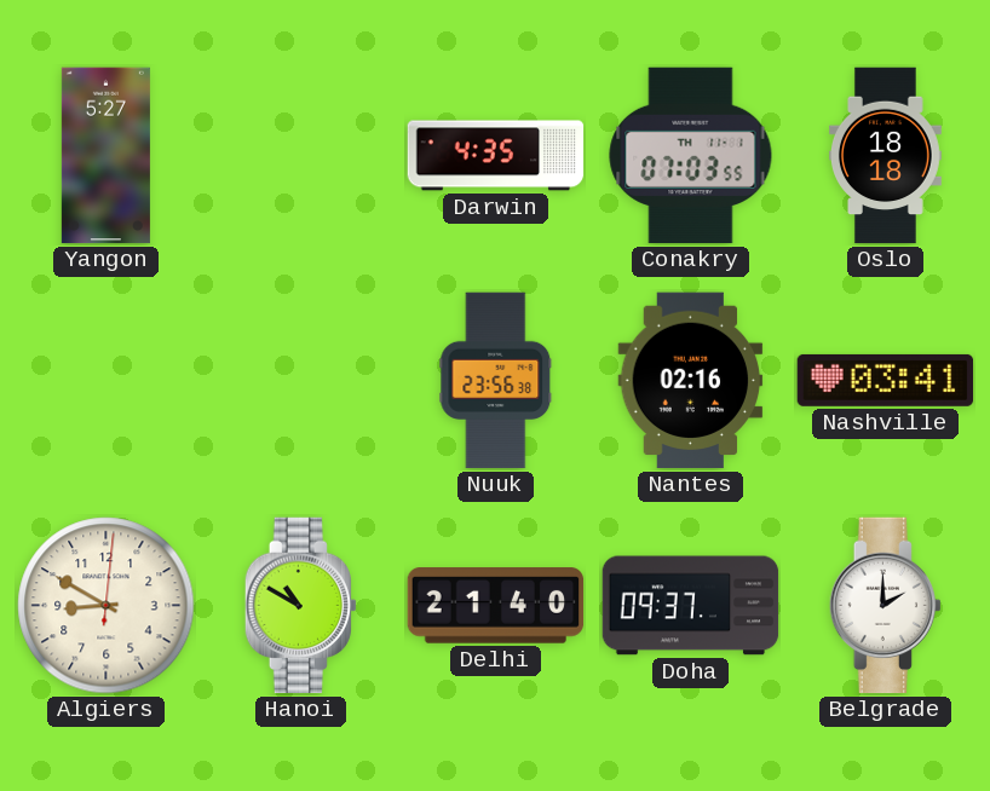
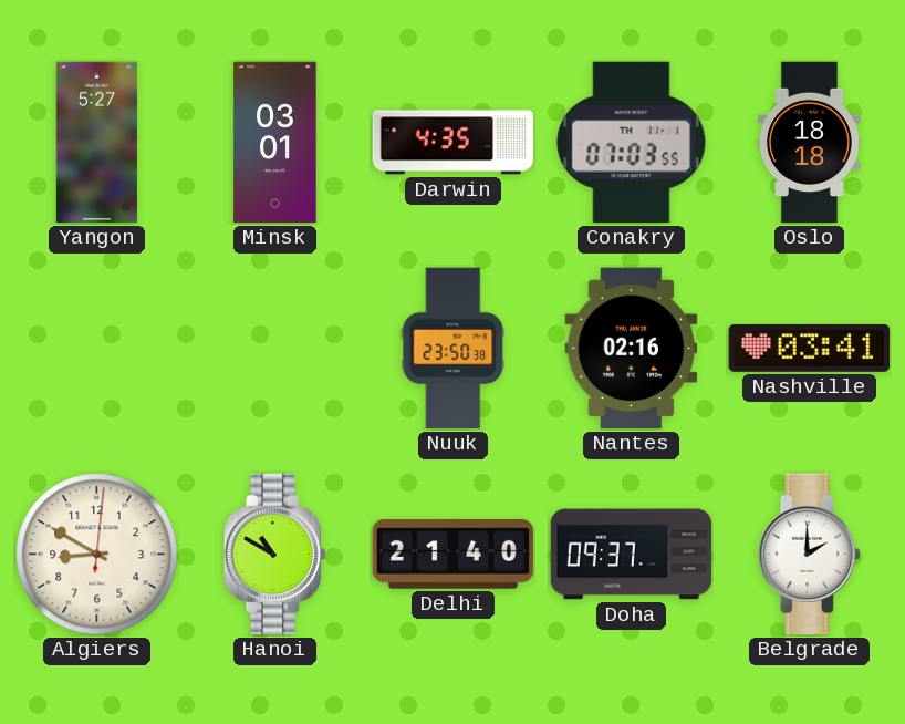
Minsk: none -> 03:01 (275, 143)
Nuuk: 23:56 -> 23:50 (454, 349)
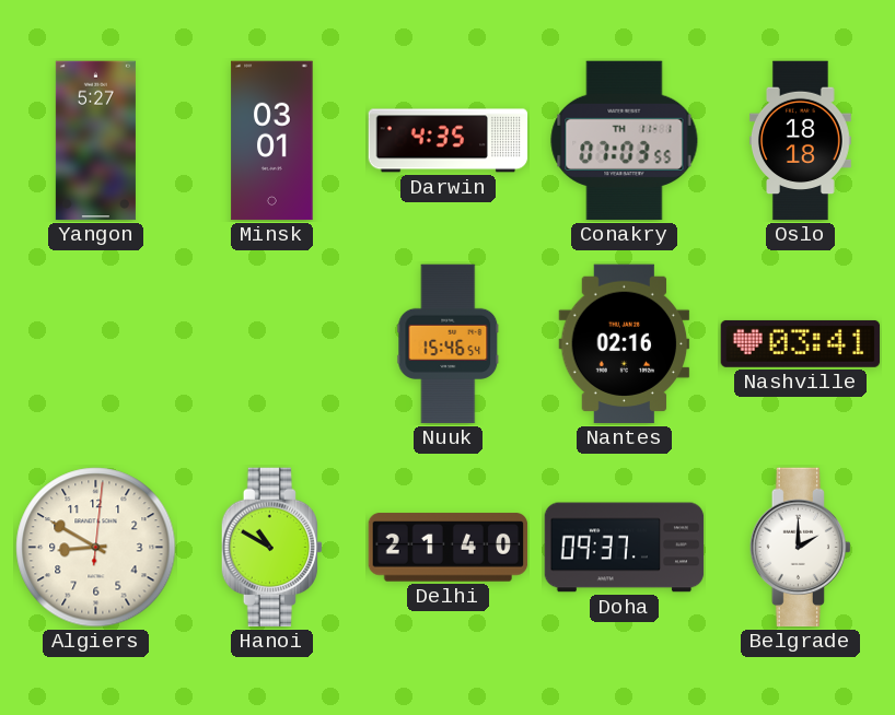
Nuuk: 23:50 -> 15:46 (449, 344)
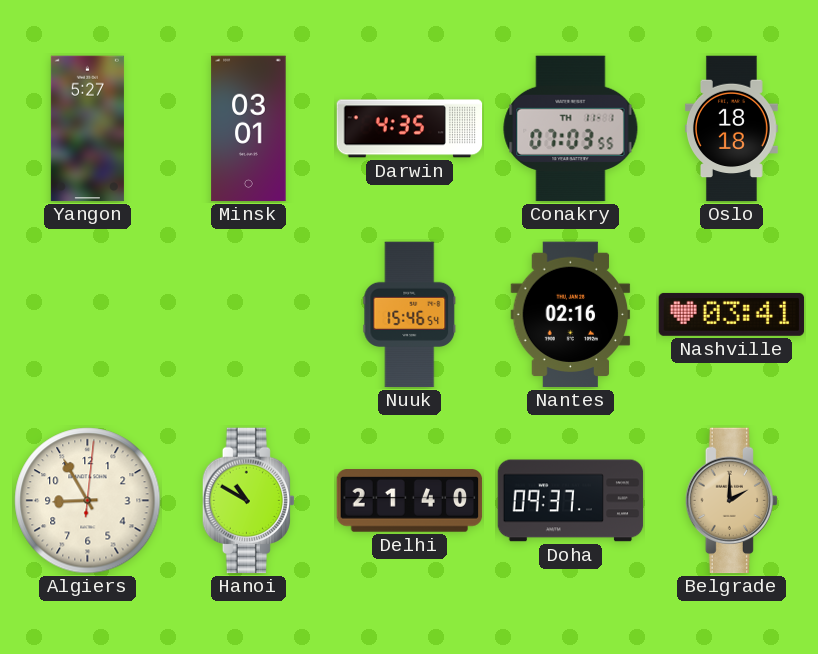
Algiers: 8:50 -> 8:55 (88, 501)
Belgrade dial: white -> champagne (731, 501)
